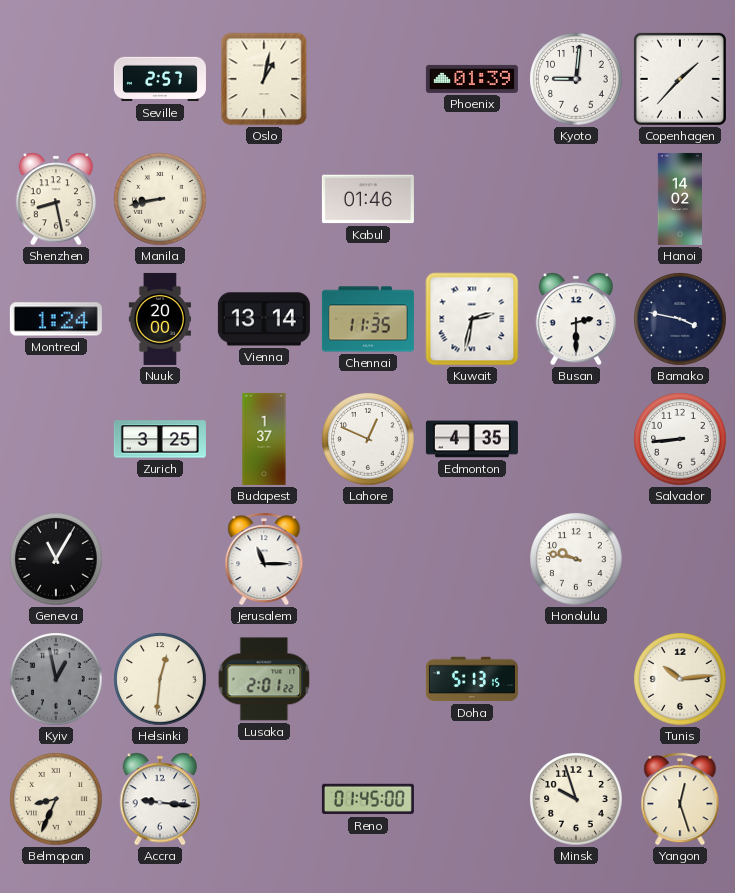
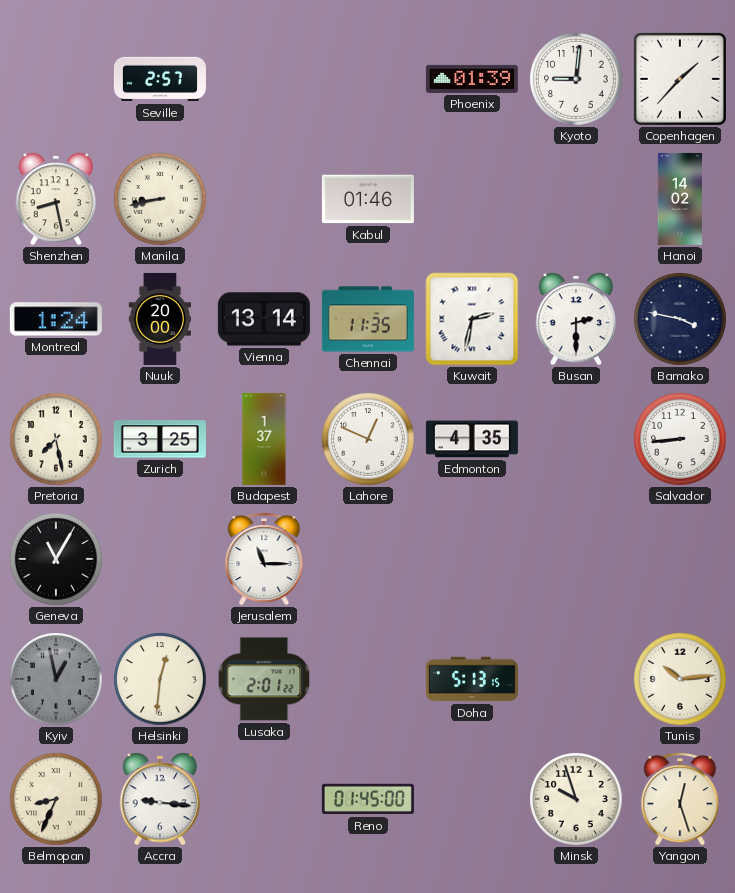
Oslo: 1:02 -> none (264, 79)
Pretoria: none -> 7:28 (56, 439)
Honolulu: 9:47 -> none (576, 559)
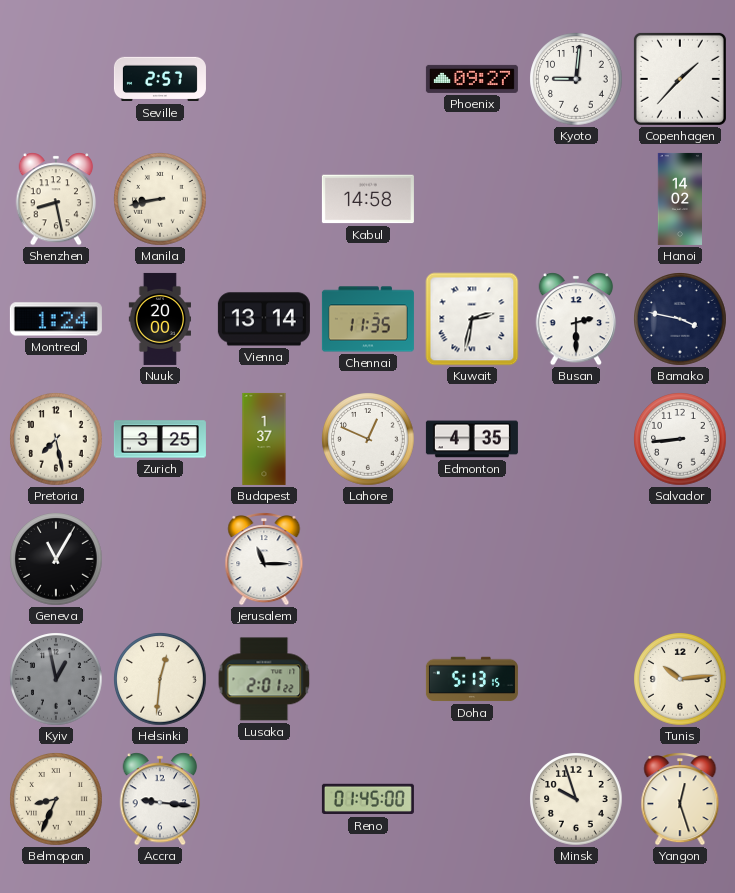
Phoenix: 01:39 -> 09:27 (472, 79)
Kabul: 01:46 -> 14:58 (368, 199)
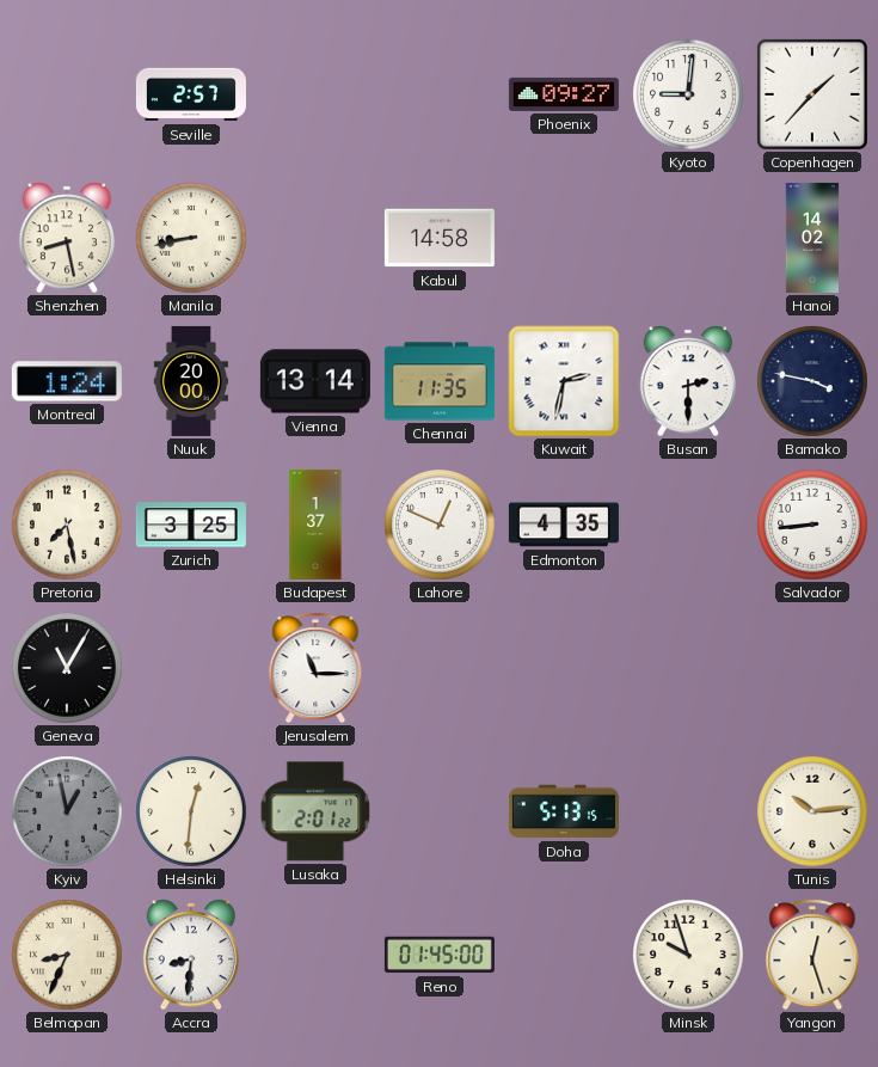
Accra: 9:16 -> 8:31 (191, 955)
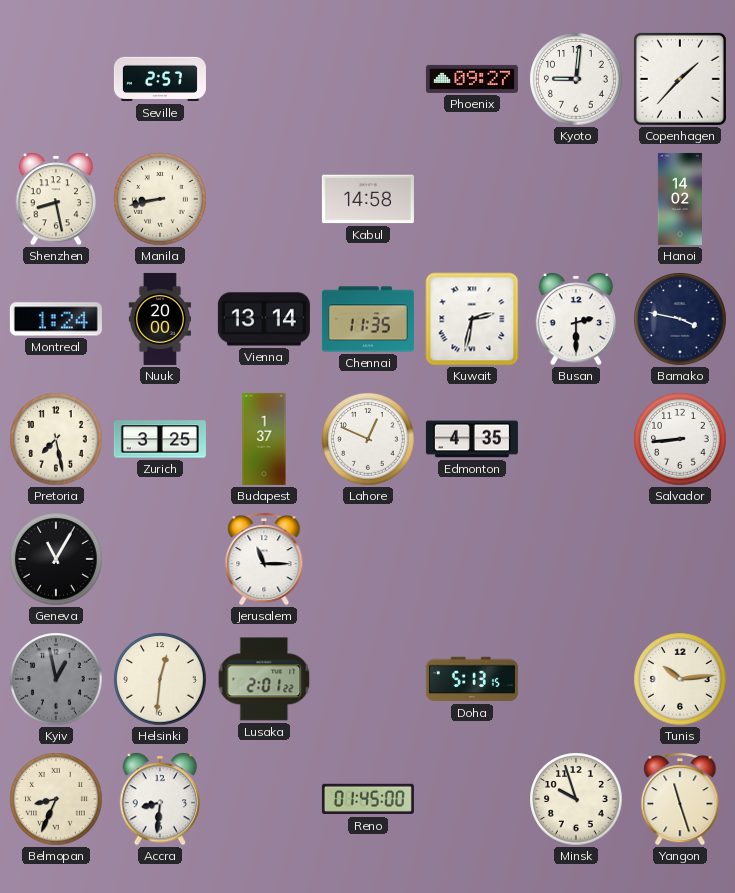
Yangon: 12:27 -> 11:27 (680, 799)
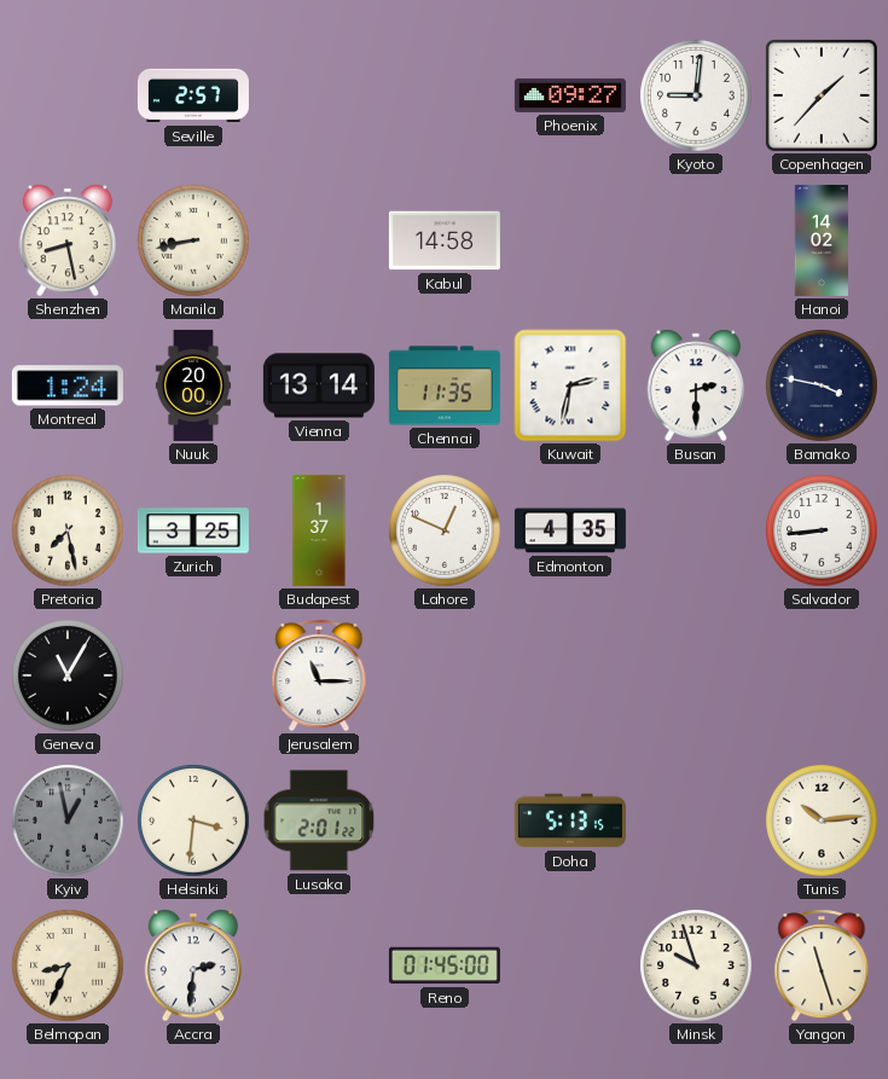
Helsinki: 12:31 -> 3:31 (193, 820)
Accra: 8:31 -> 2:31 (193, 965)
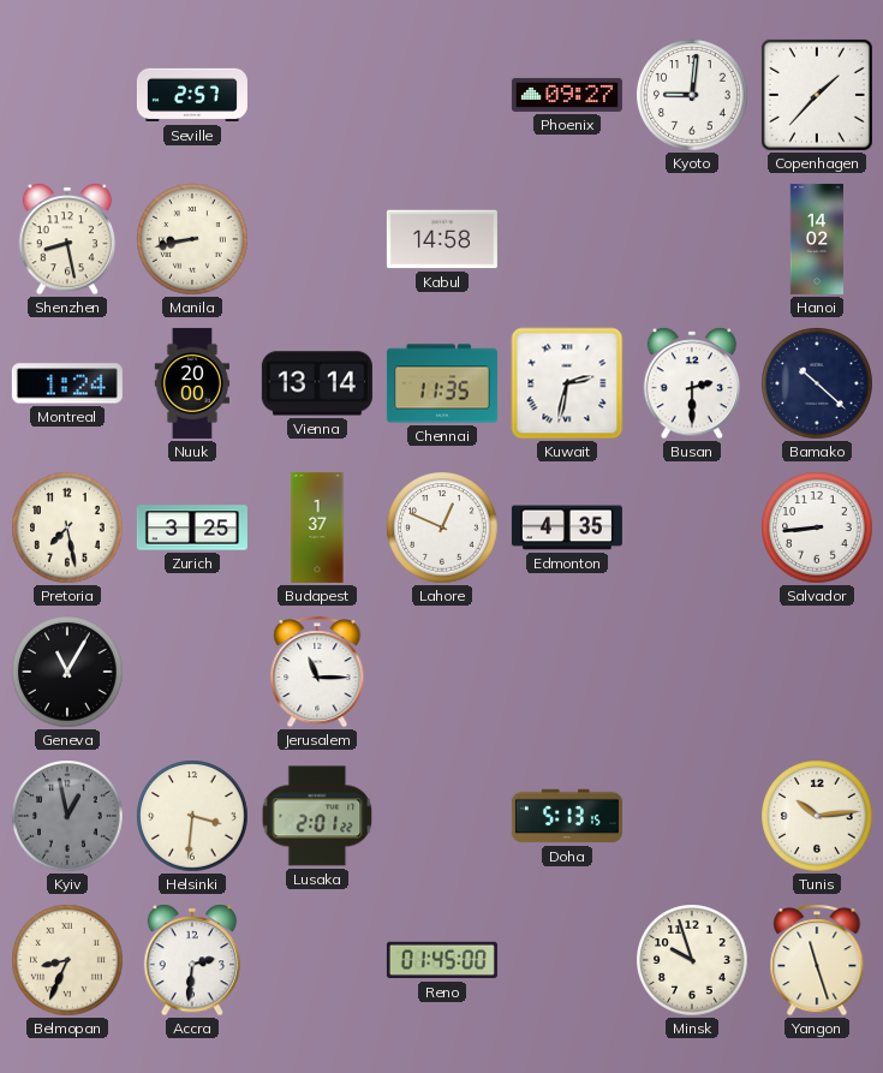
Bamako: 3:47 -> 10:22 (817, 383)
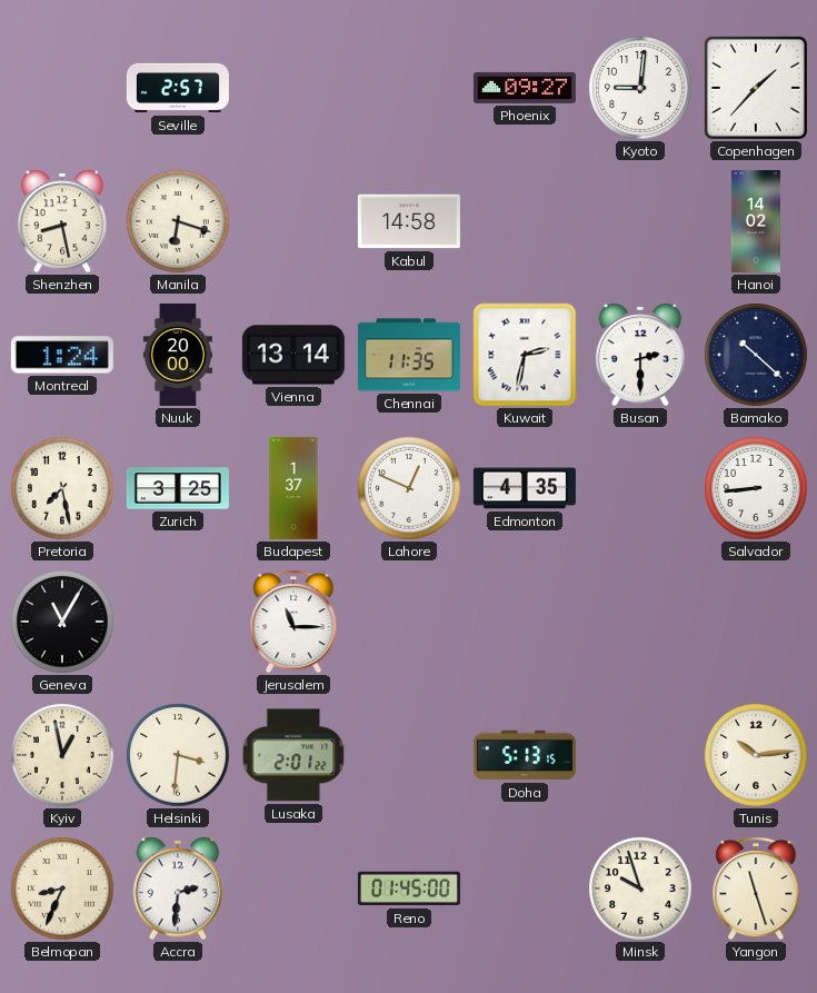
Manila: 8:43 -> 6:18 (178, 221)
Kyiv dial: grey -> cream (62, 755)
